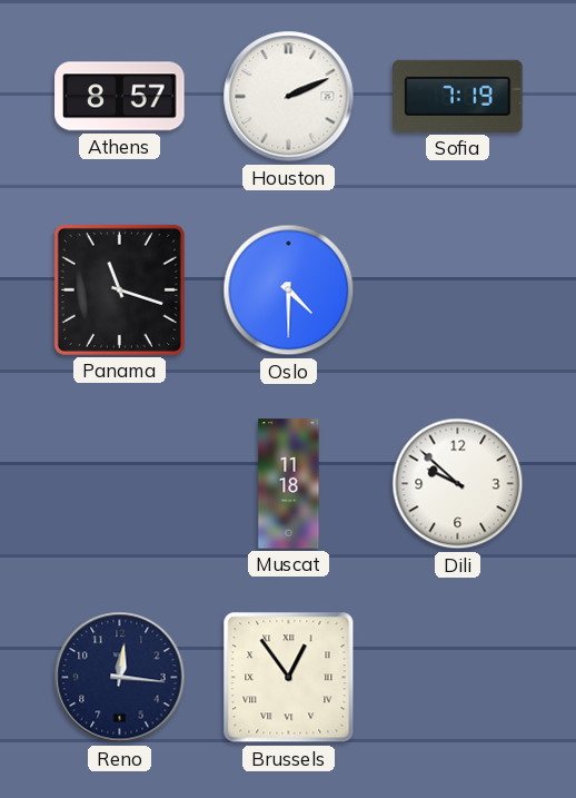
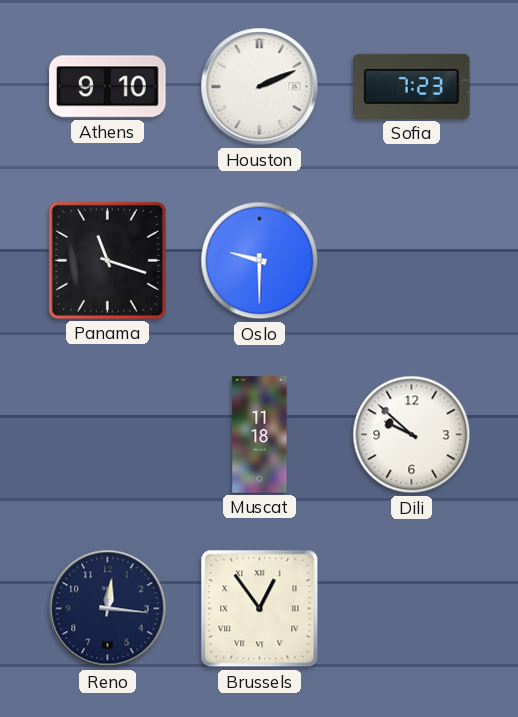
Athens: 8:57 -> 9:10 (108, 87)
Sofia: 7:19 -> 7:23 (412, 86)
Oslo: 4:30 -> 9:30 (260, 261)
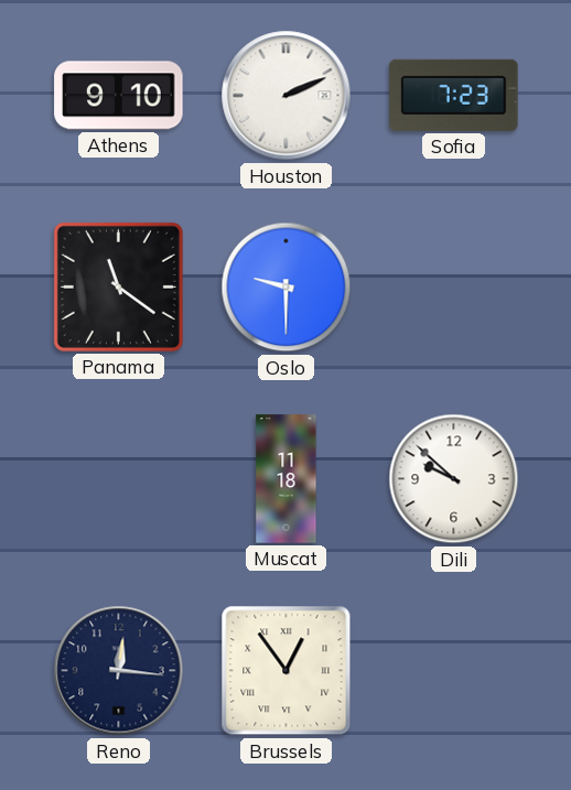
Panama: 11:18 -> 11:21 (118, 286)
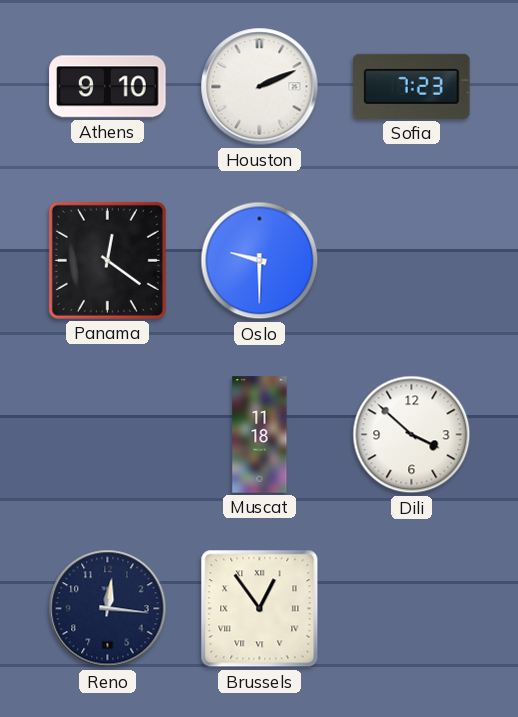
Panama: 11:21 -> 12:21 (107, 260)
Dili: 9:52 -> 3:52 (412, 435)
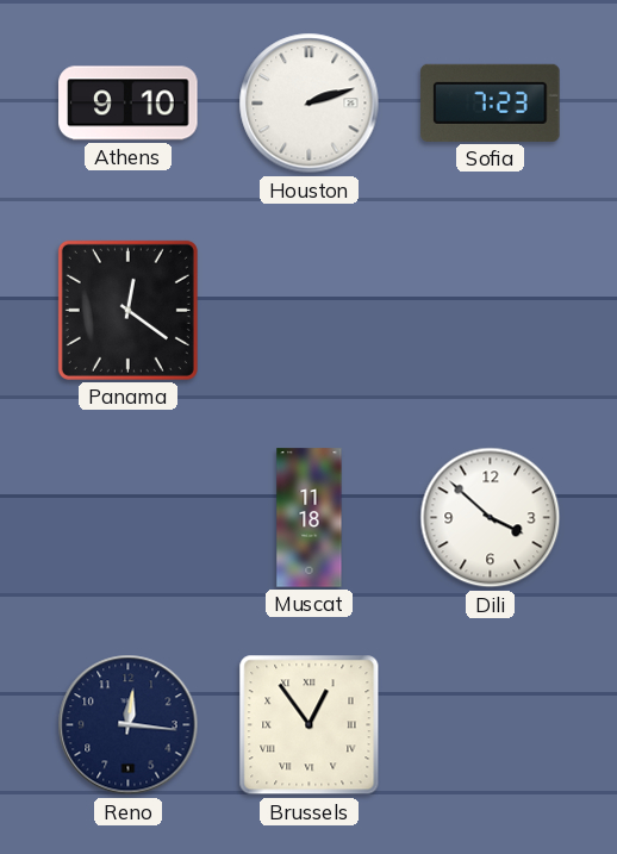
Houston: 2:11 -> 2:12 (310, 104)
Oslo: 9:30 -> none (260, 261)
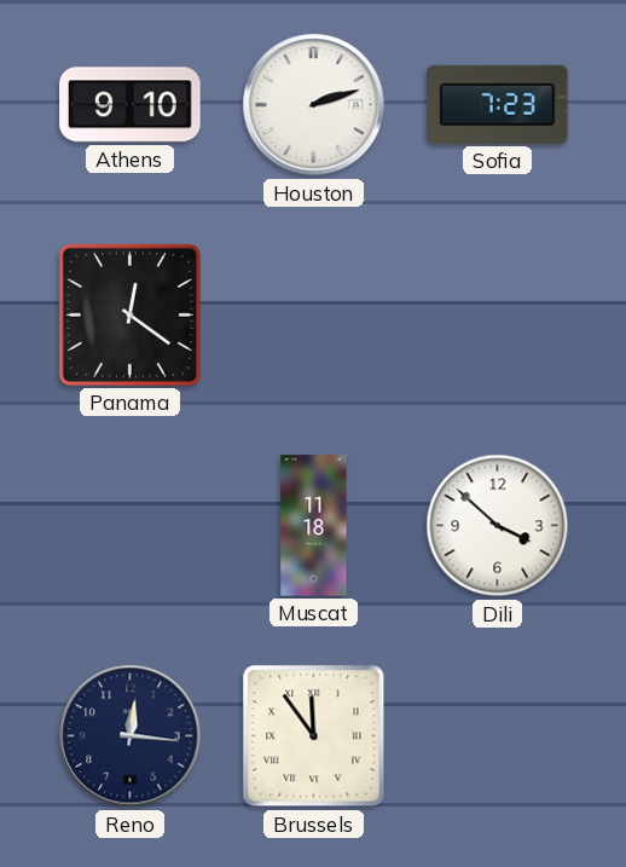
Brussels: 12:54 -> 11:54 (314, 736)
